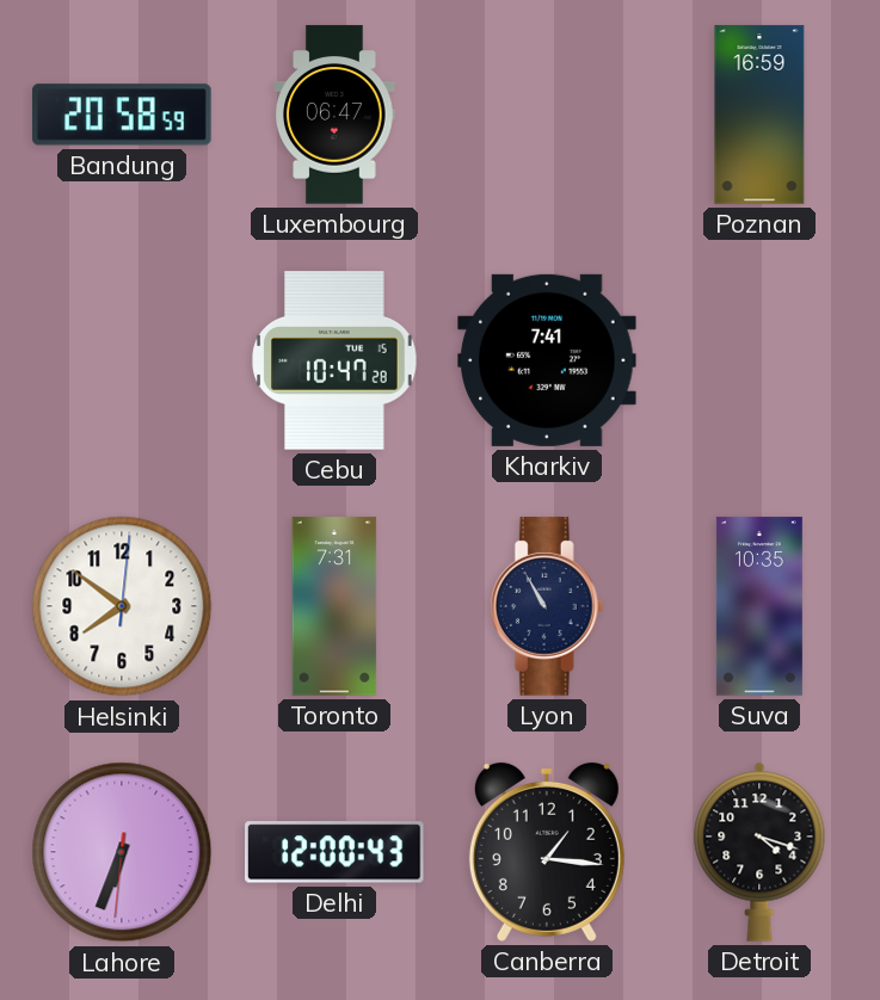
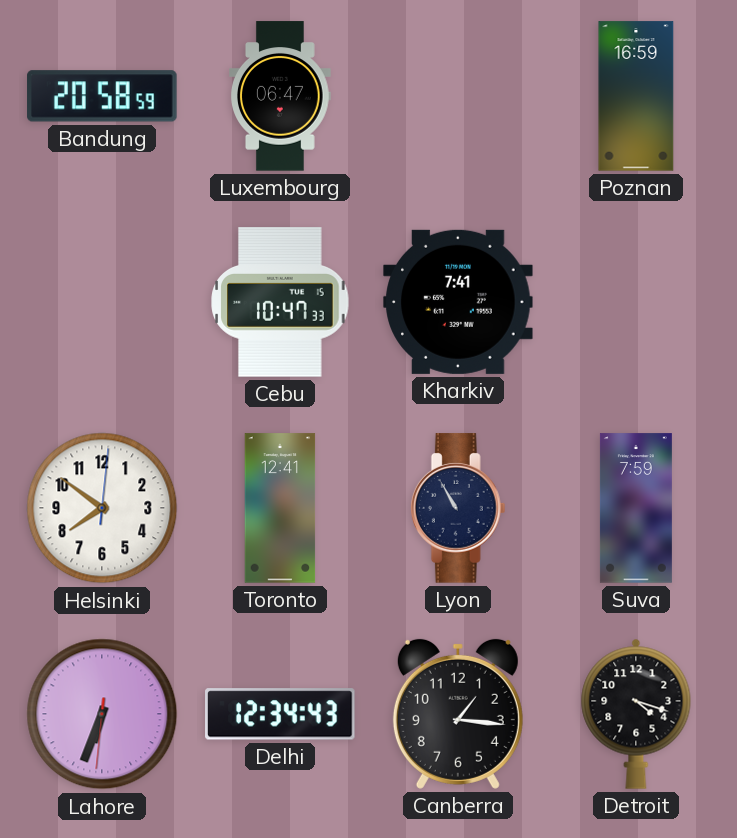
Cebu: 10:47:28 -> 10:47:33 (280, 302)
Toronto: 7:31 -> 12:41 (280, 508)
Suva: 10:35 -> 7:59 (636, 508)
Delhi: 12:00 -> 12:34 (280, 714)
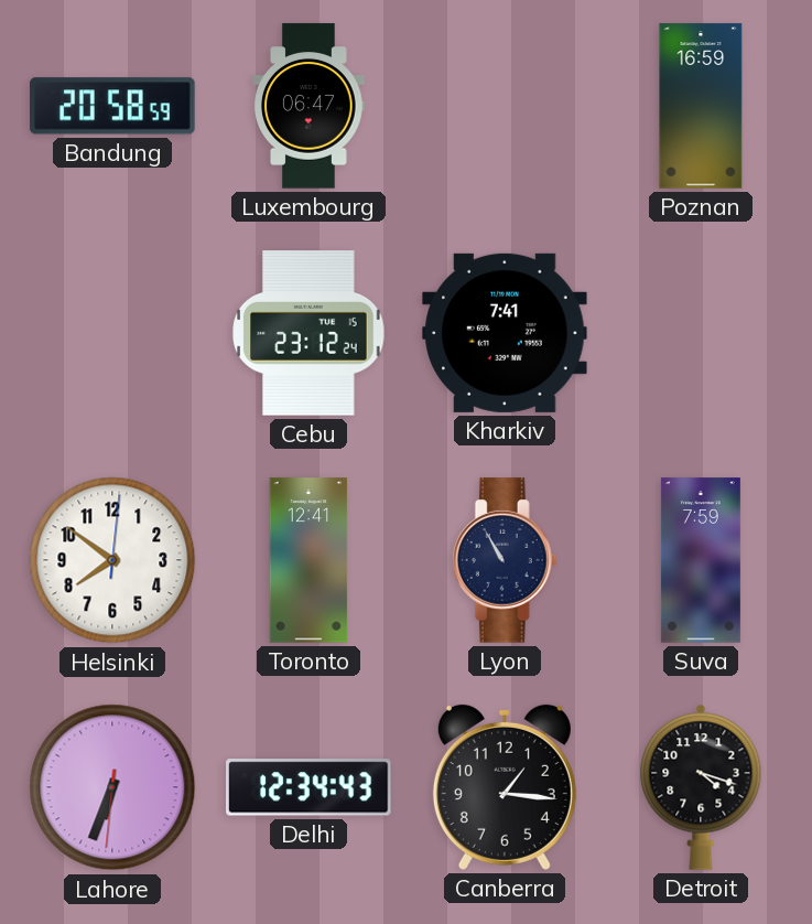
Cebu: 10:47 -> 23:12 (308, 333)
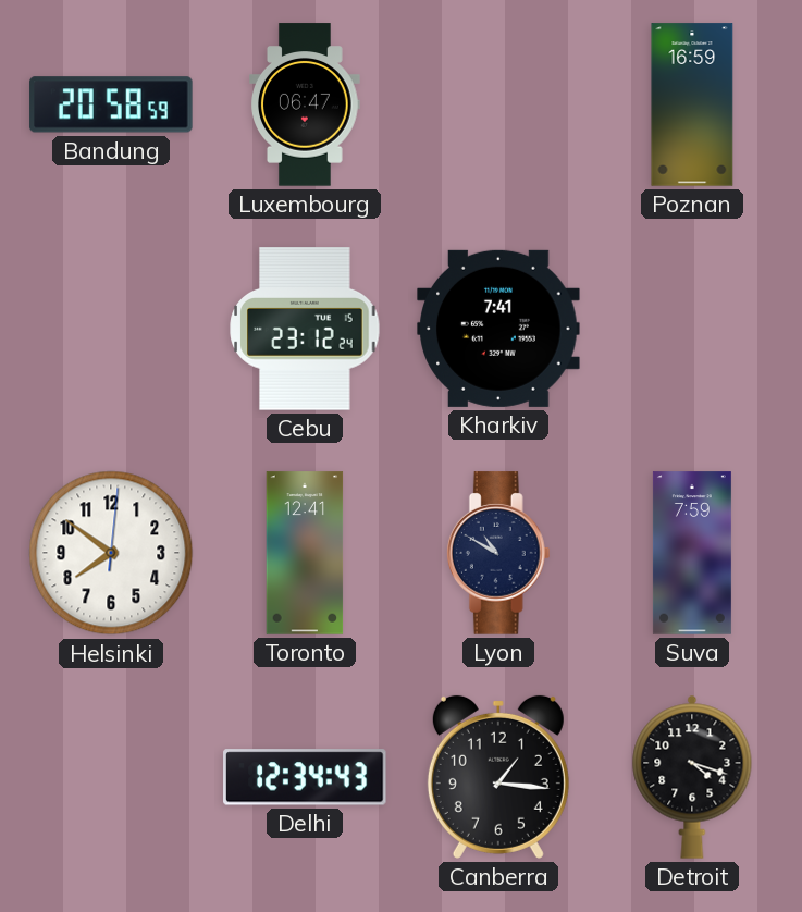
Lyon: 10:55 -> 10:50 (498, 553)
Lahore: 6:33 -> none (112, 787)
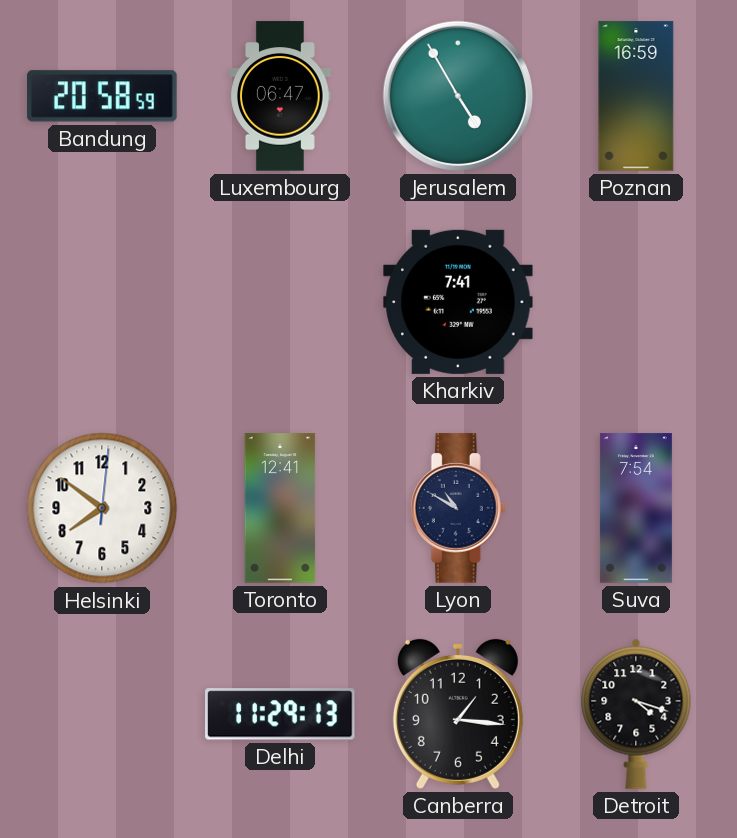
Jerusalem: none -> 4:55 (458, 96)
Cebu: 23:12 -> none (305, 329)
Suva: 7:59 -> 7:54 (636, 508)
Delhi: 12:34 -> 11:29 (280, 714)
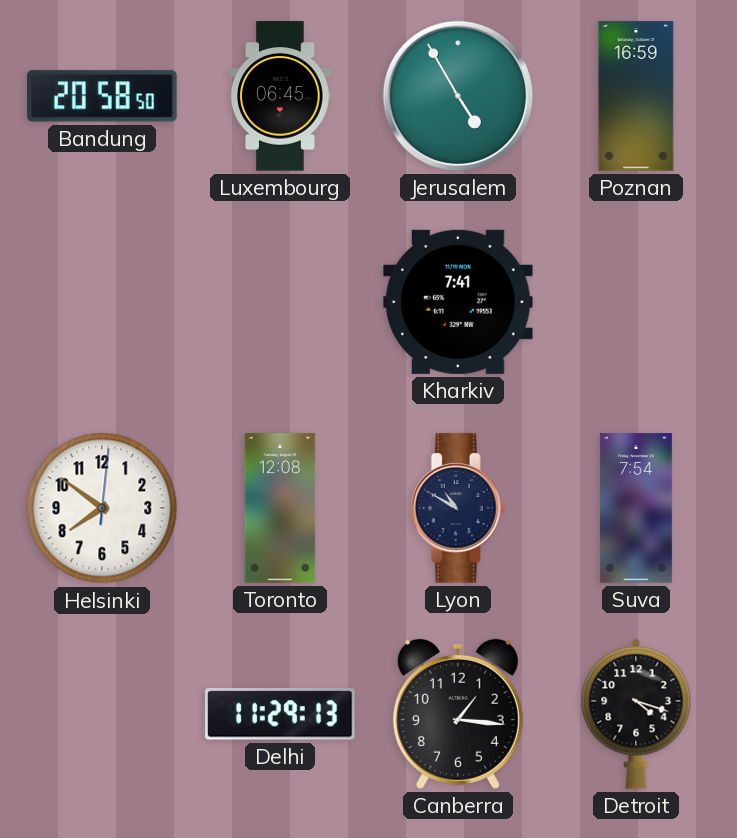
Bandung: 20:58:59 -> 20:58:50 (102, 96)
Luxembourg: 06:47 -> 06:45 (281, 96)
Toronto: 12:41 -> 12:08 (280, 508)
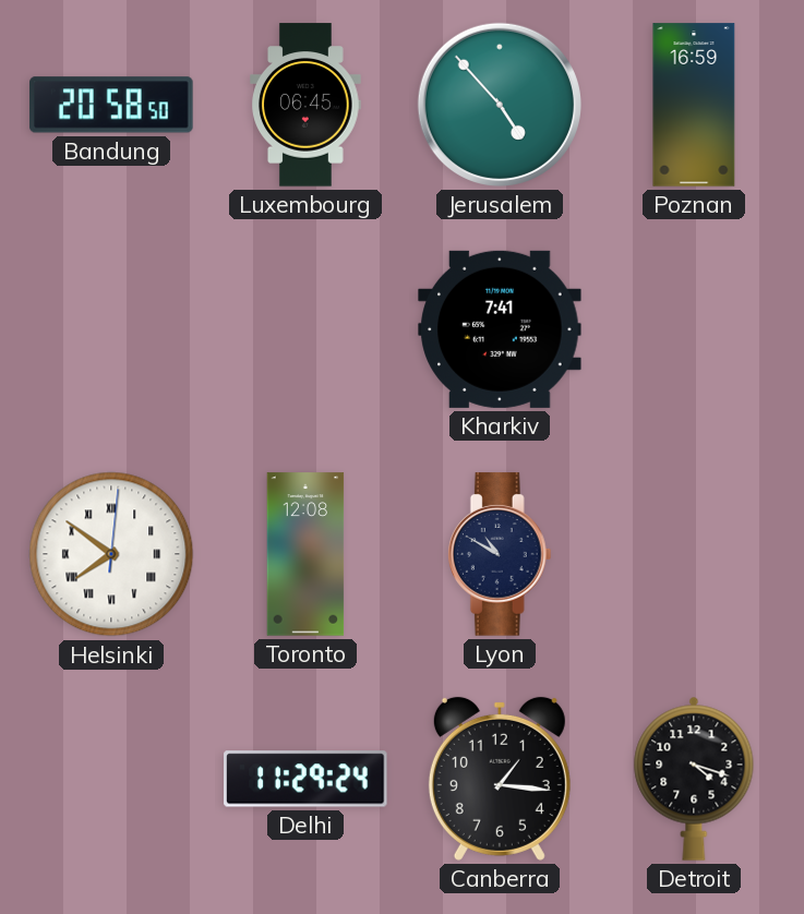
Jerusalem: 4:55 -> 4:53 (500, 105)
Helsinki numerals: Arabic -> Roman (111, 554)
Suva: 7:54 -> none (636, 508)
Delhi: 11:29:13 -> 11:29:24 (305, 779)
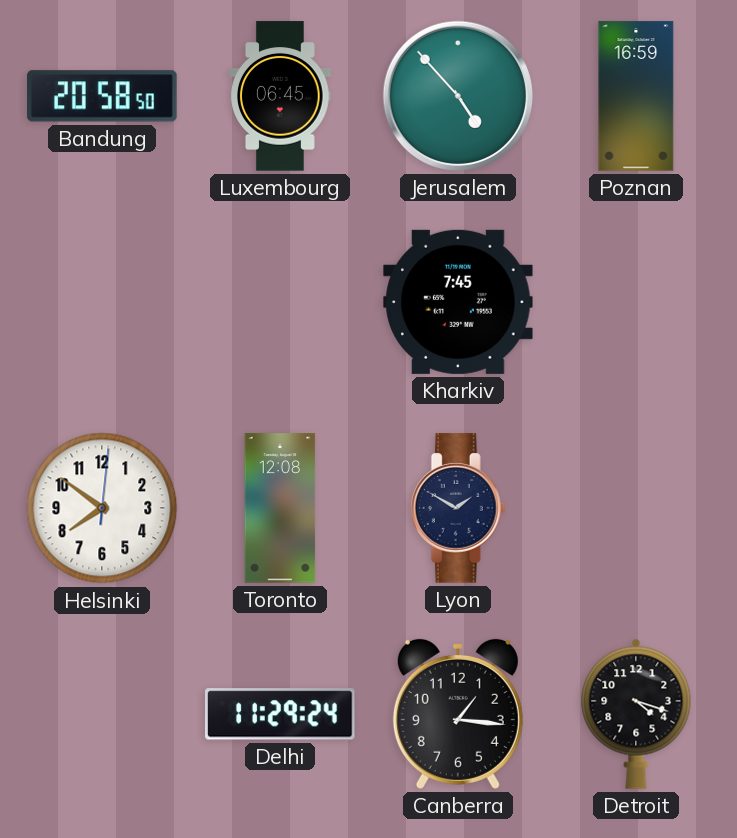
Kharkiv: 7:41 -> 7:45 (458, 302)
Helsinki numerals: Roman -> Arabic (102, 508)
Lyon: 10:50 -> 1:50 (458, 508)
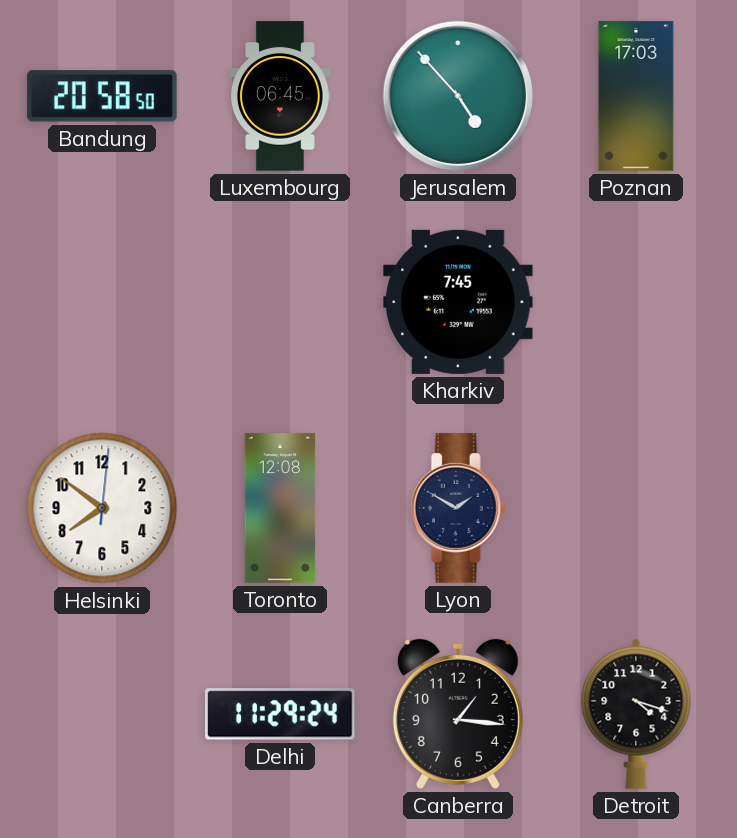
Poznan: 16:59 -> 17:03 (636, 96)
